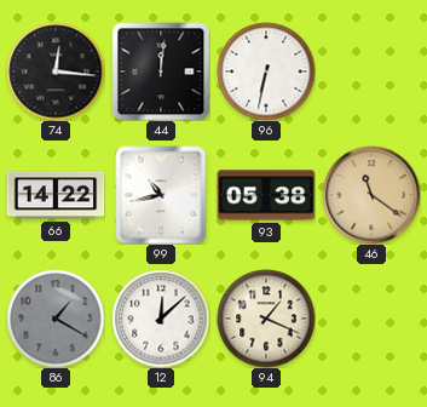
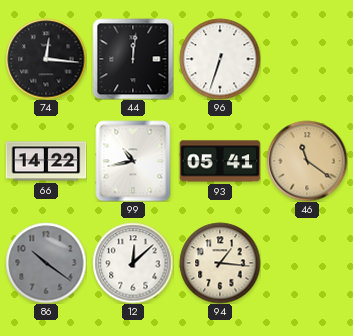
96: 6:32 -> 6:33 (220, 59)
93: 05:38 -> 05:41 (220, 161)
86: 1:20 -> 10:21 (46, 263)
94: 1:19 -> 1:16 (220, 263)
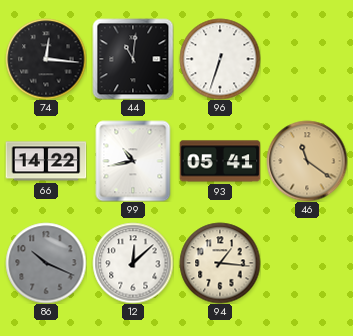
44: 12:01 -> 11:01 (133, 59)
86: 10:21 -> 10:19 (46, 263)
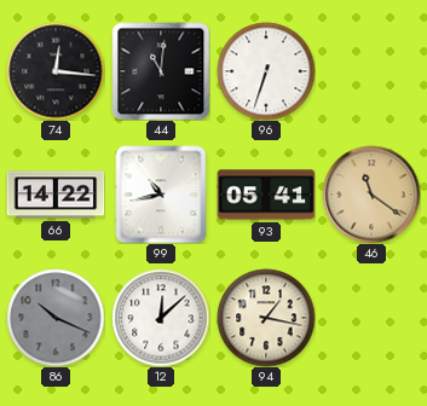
94: 1:16 -> 1:17 (266, 318)
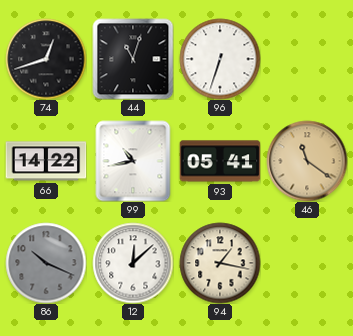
74: 12:16 -> 12:42 (46, 59)
44: 11:01 -> 11:03 (133, 59)
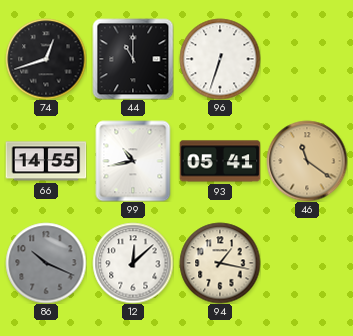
44: 11:03 -> 11:00 (133, 59)
66: 14:22 -> 14:55 (46, 161)
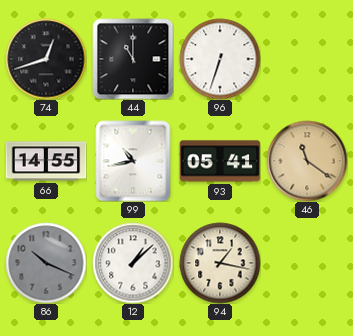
12: 12:08 -> 1:08 (133, 263)
